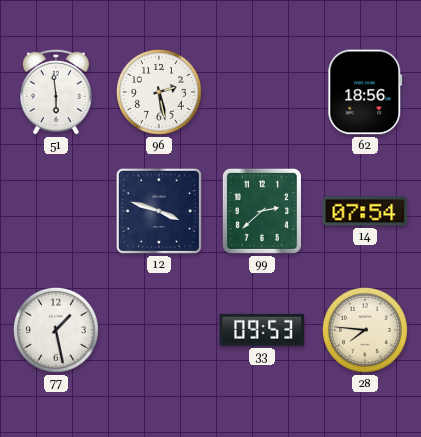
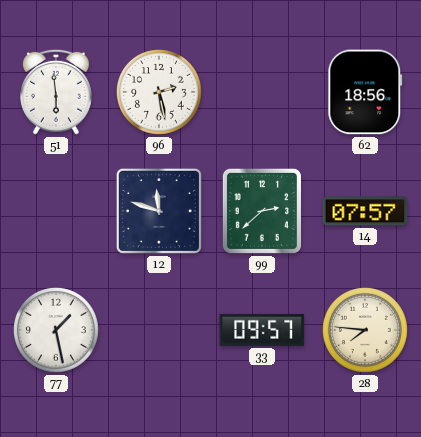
12: 3:48 -> 11:48 (159, 211)
14: 07:54 -> 07:57 (365, 211)
33: 09:53 -> 09:57 (262, 330)
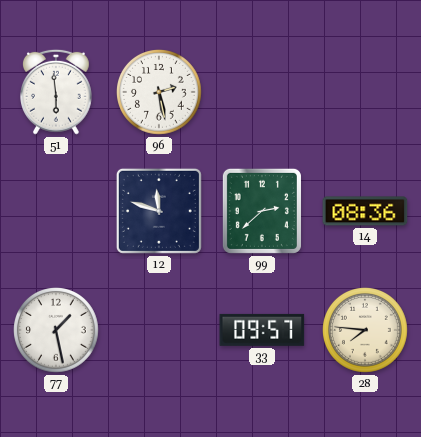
62: 18:56 -> none (365, 92)
14: 07:57 -> 08:36 (365, 211)
